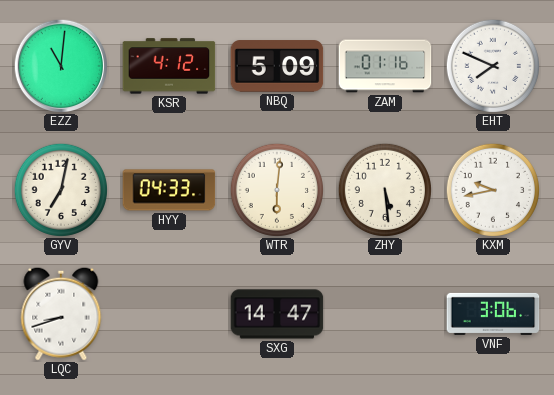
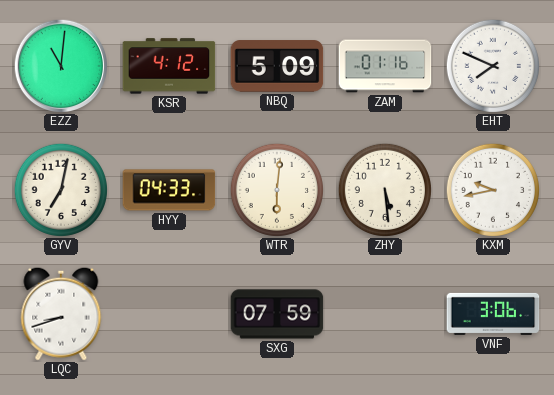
SXG: 14:47 -> 07:59 (277, 314)
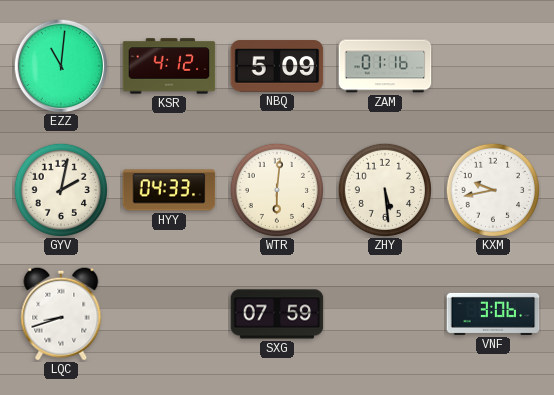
EHT: 7:49 -> none (493, 66)
GYV: 7:02 -> 2:02 (61, 190)
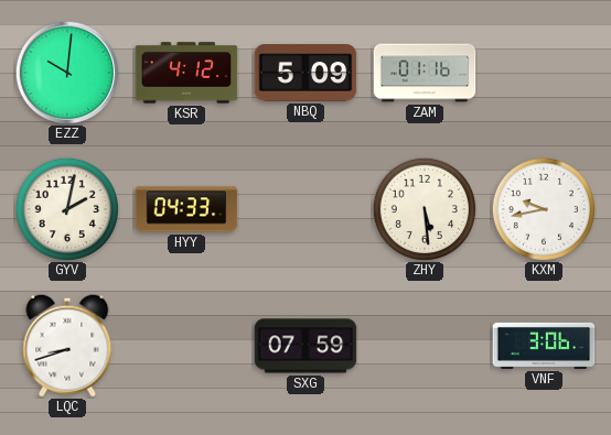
EZZ: 11:01 -> 10:01 (67, 73)
WTR: 6:01 -> none (277, 190)
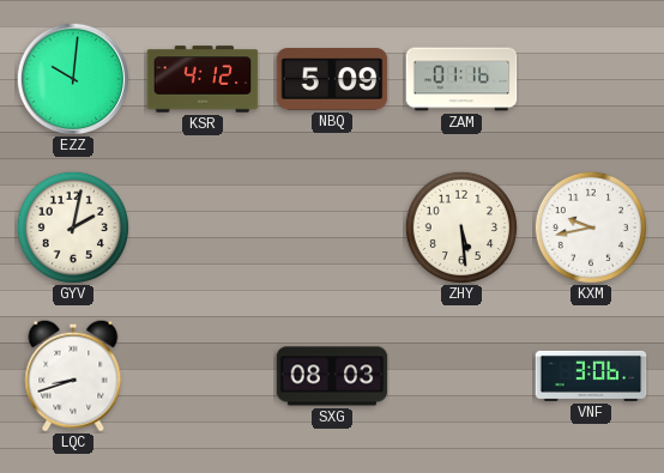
HYY: 04:33 -> none (186, 209)
SXG: 07:59 -> 08:03 (332, 376)
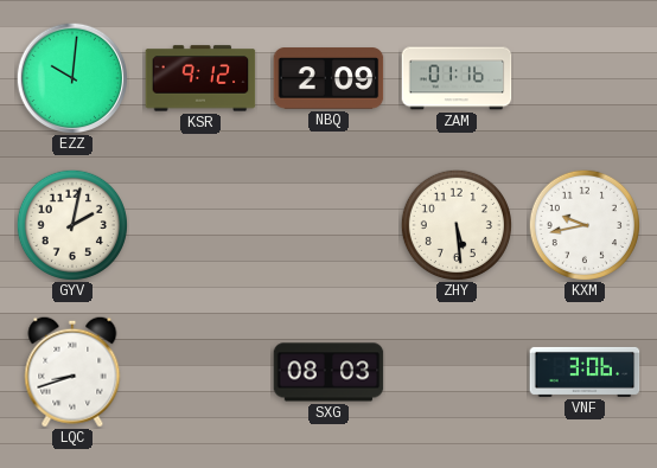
KSR: 4:12 -> 9:12 (200, 78)
NBQ: 5:09 -> 2:09 (328, 78)
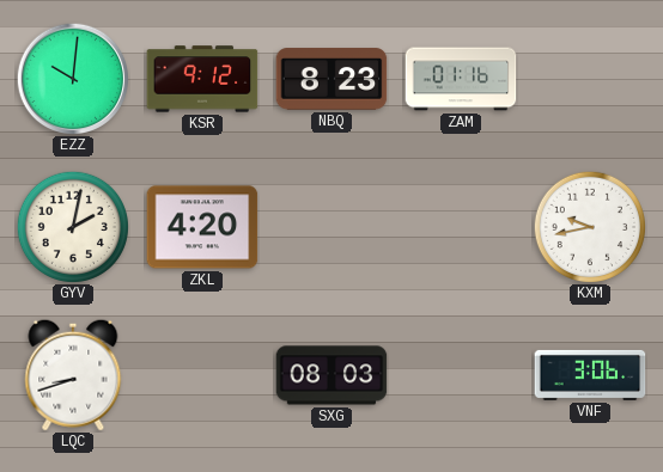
NBQ: 2:09 -> 8:23 (331, 79)
ZKL: none -> 4:20 (202, 227)
ZHY: 5:29 -> none (457, 225)
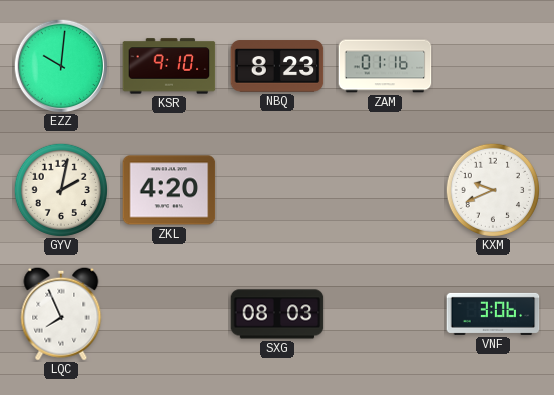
KSR: 9:12 -> 9:10 (169, 66)
KXM: 9:43 -> 9:41 (493, 190)
LQC: 8:42 -> 7:56 (61, 314)
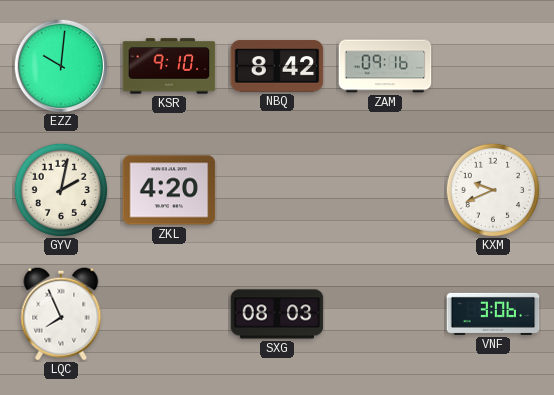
NBQ: 8:23 -> 8:42 (277, 66)
ZAM: 01:16 -> 09:16 (385, 66)
